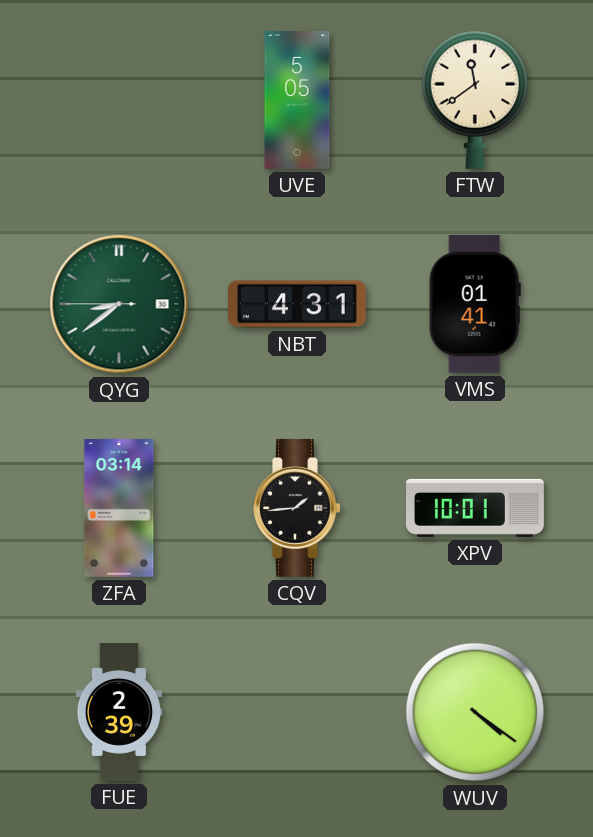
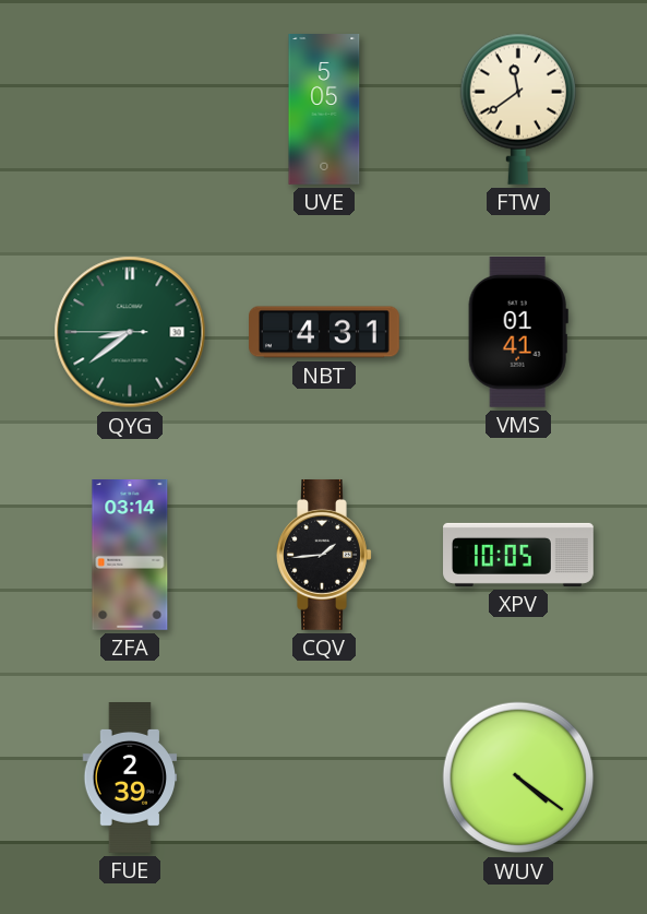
XPV: 10:01 -> 10:05 (519, 555)
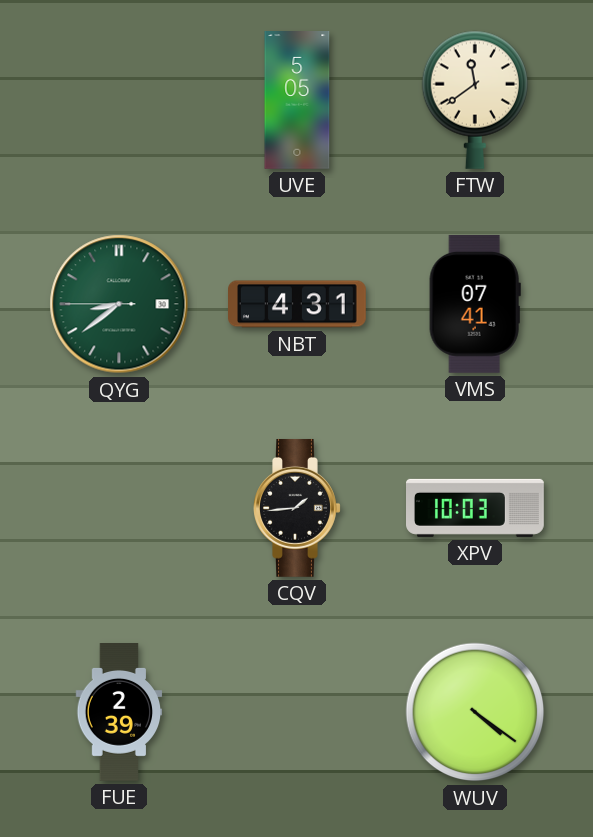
VMS: 01:41 -> 07:41 (475, 304)
ZFA: 03:14 -> none (130, 556)
XPV: 10:05 -> 10:03 (476, 508)
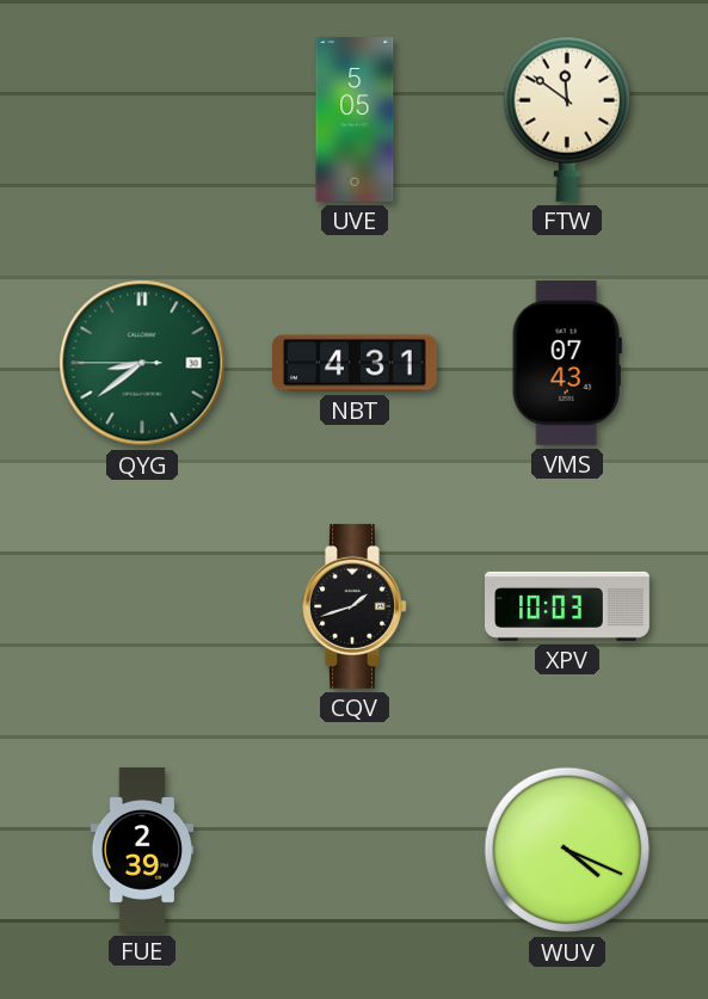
FTW: 11:39 -> 11:51 (566, 119)
VMS: 07:41 -> 07:43 (567, 363)
CQV: 1:44 -> 1:42 (355, 606)
WUV: 4:21 -> 4:19 (567, 850)
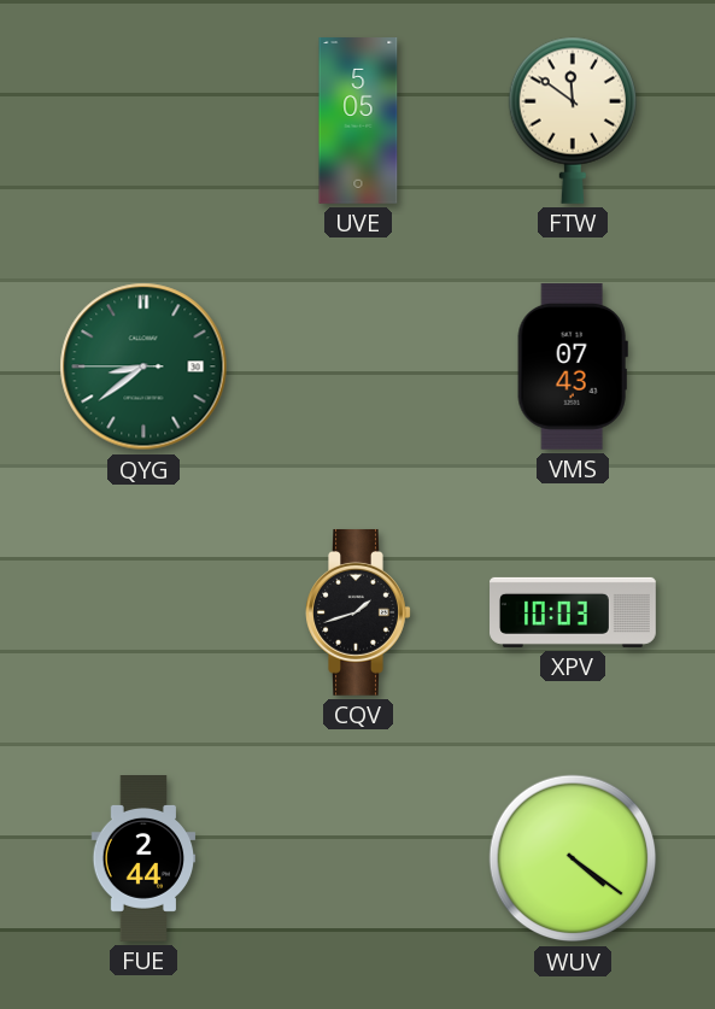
NBT: 4:31 -> none (356, 363)
FUE: 2:39 -> 2:44 (143, 860)
WUV: 4:19 -> 4:21 (573, 858)
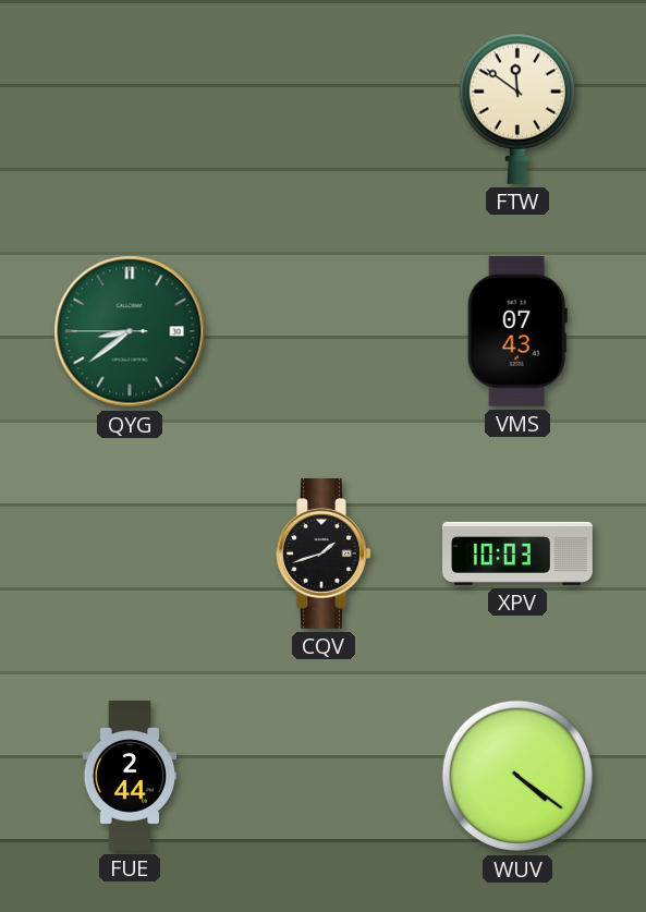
UVE: 5:05 -> none (358, 122)
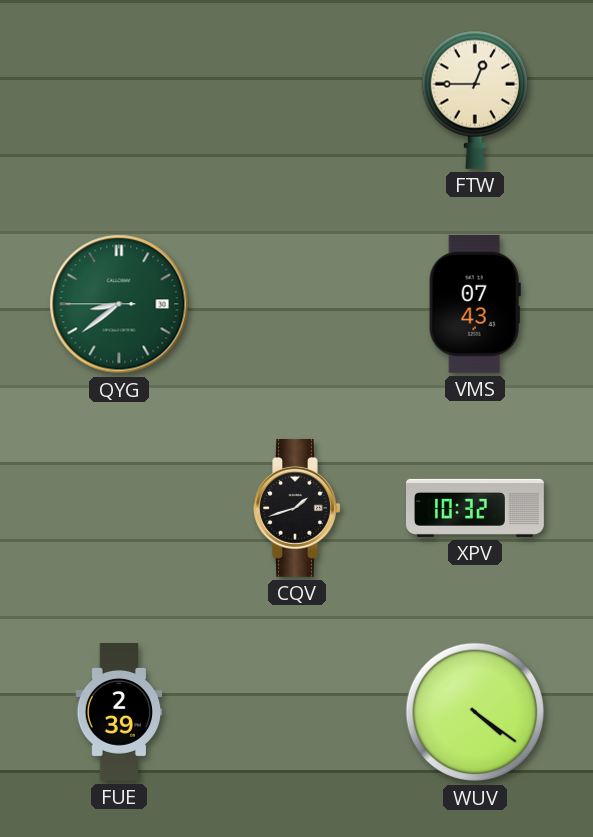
FTW: 11:51 -> 12:45 (474, 100)
XPV: 10:03 -> 10:32 (476, 508)
FUE: 2:44 -> 2:39 (119, 713)
